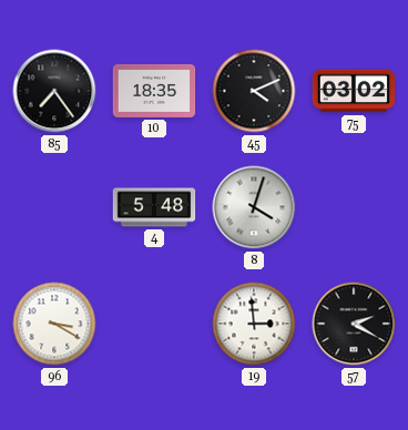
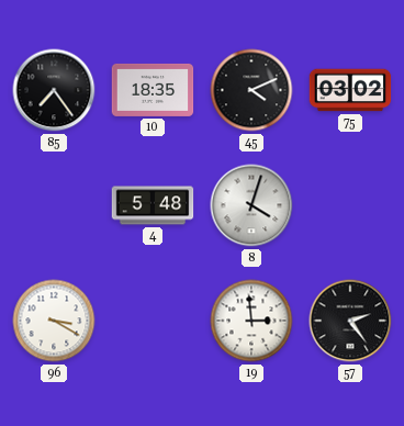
57: 2:20 -> 2:24 (350, 321)
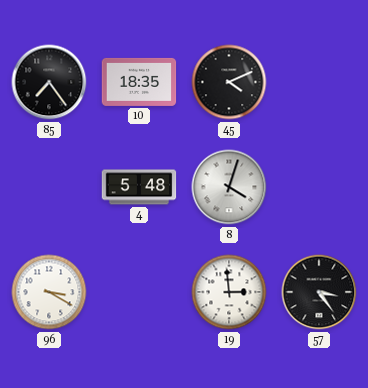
75: 03:02 -> none (350, 90)
57: 2:24 -> 3:24 (319, 292)
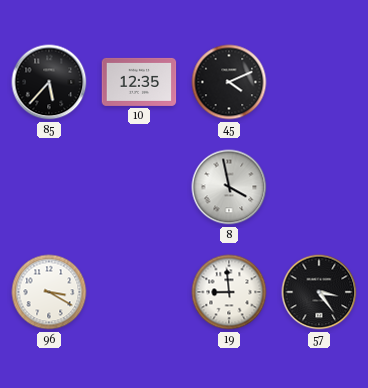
85: 7:24 -> 5:37 (49, 82)
10: 18:35 -> 12:35 (139, 82)
4: 5:48 -> none (139, 187)
8: 4:03 -> 3:58 (229, 187)
19: 2:59 -> 8:59 (229, 292)
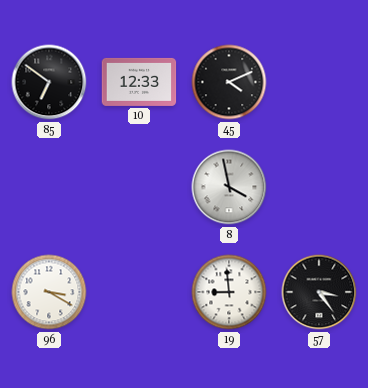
85: 5:37 -> 6:51 (49, 82)
10: 12:35 -> 12:33 (139, 82)
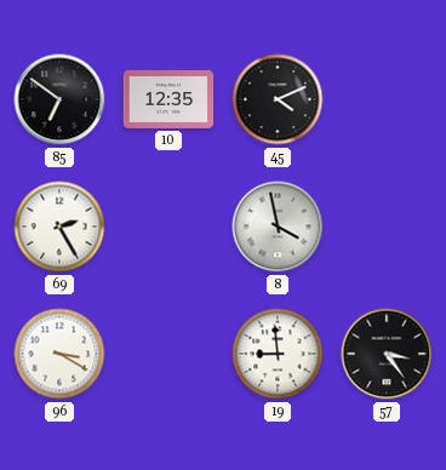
10: 12:33 -> 12:35 (168, 99)
69: none -> 2:25 (59, 227)
